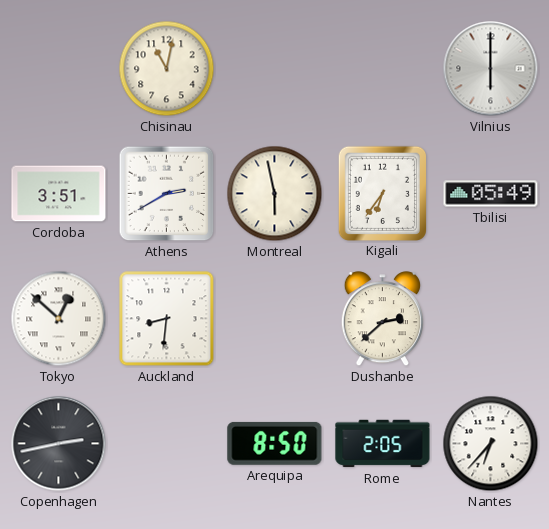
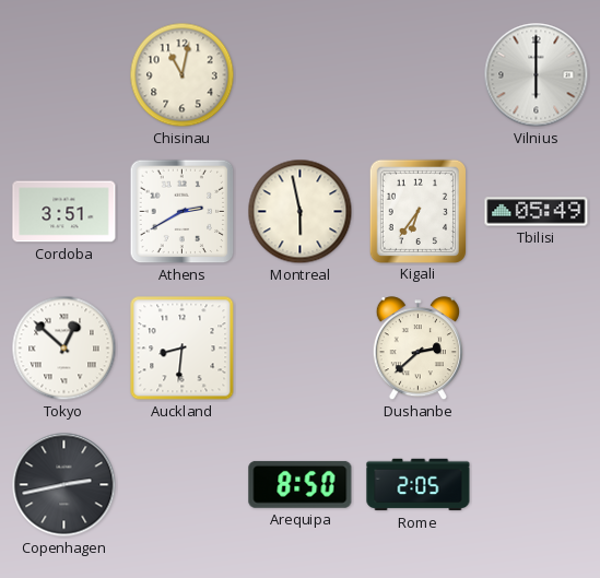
Nantes: 6:37 -> none (491, 444)
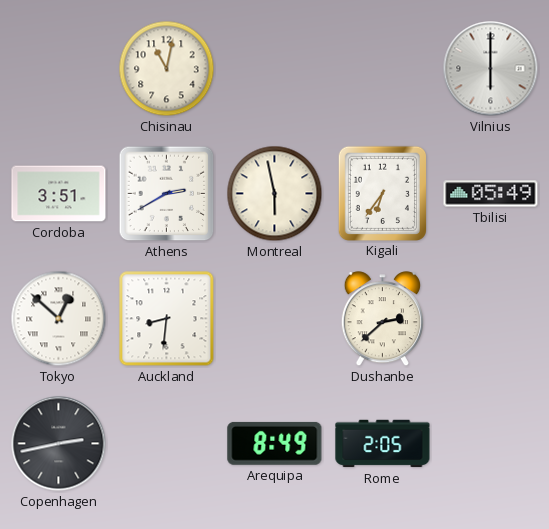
Arequipa: 8:50 -> 8:49 (275, 443)
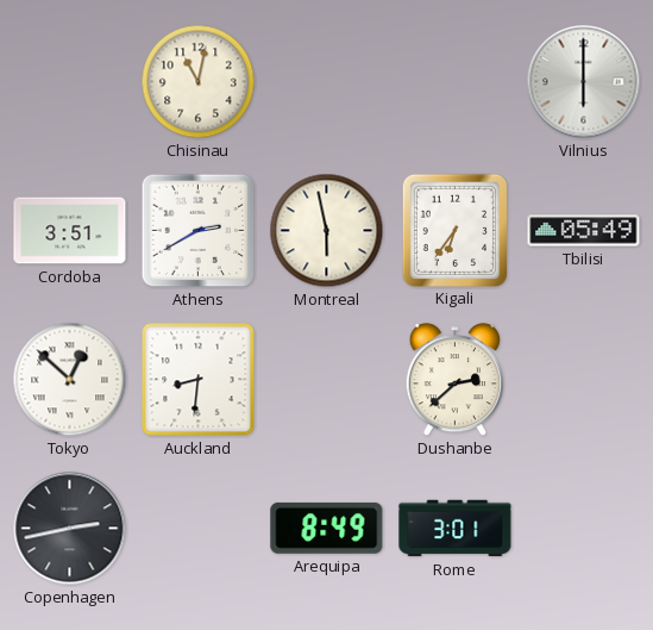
Rome: 2:05 -> 3:01 (456, 529)
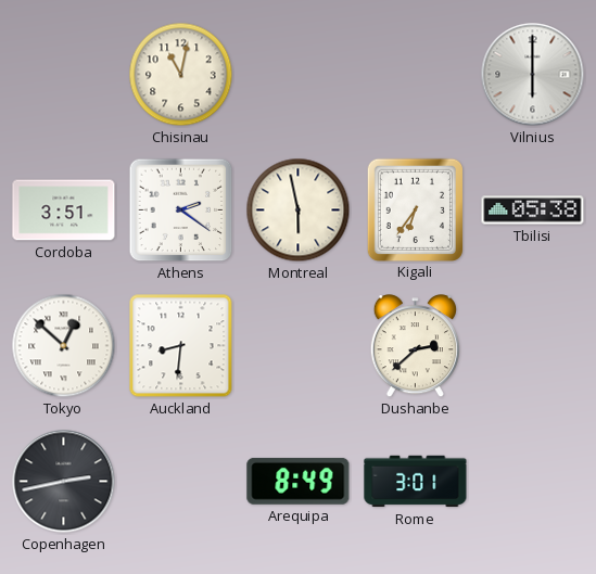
Athens: 2:40 -> 2:21 (181, 211)
Tbilisi: 05:49 -> 05:38 (533, 211)
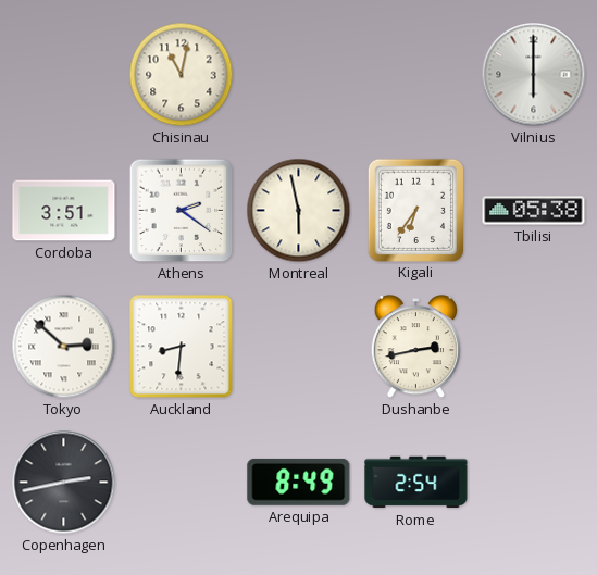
Tokyo: 12:52 -> 2:52 (64, 347)
Dushanbe: 2:38 -> 2:43 (415, 347)
Rome: 3:01 -> 2:54 (416, 483)
